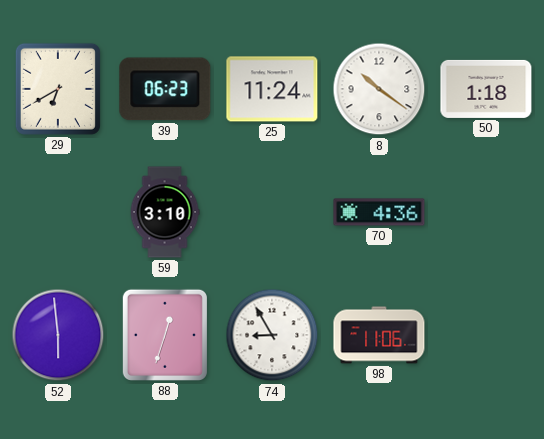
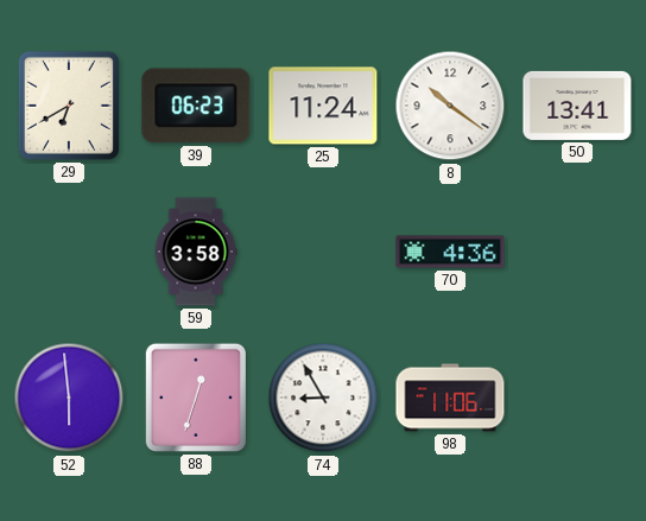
50: 1:18 -> 13:41 (577, 106)
59: 3:10 -> 3:58 (196, 252)
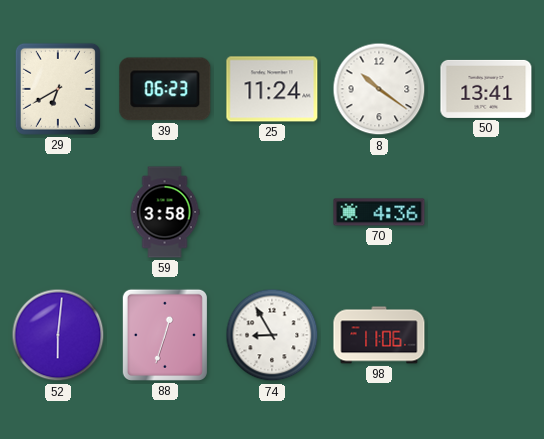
52: 5:59 -> 6:01 (58, 335)
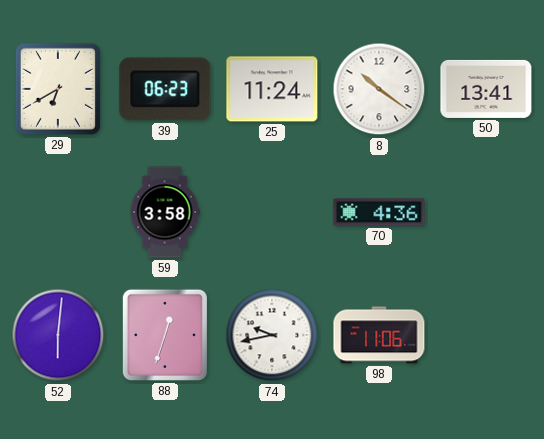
74: 8:55 -> 9:43 (272, 335)
